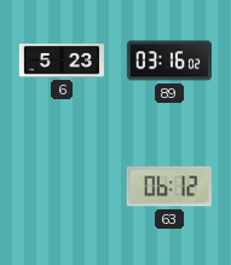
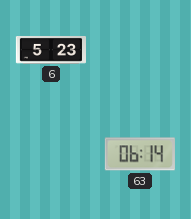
89: 03:16 -> none (168, 61)
63: 06:12 -> 06:14 (140, 154)
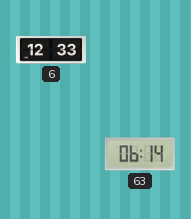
6: 5:23 -> 12:33 (50, 51)
